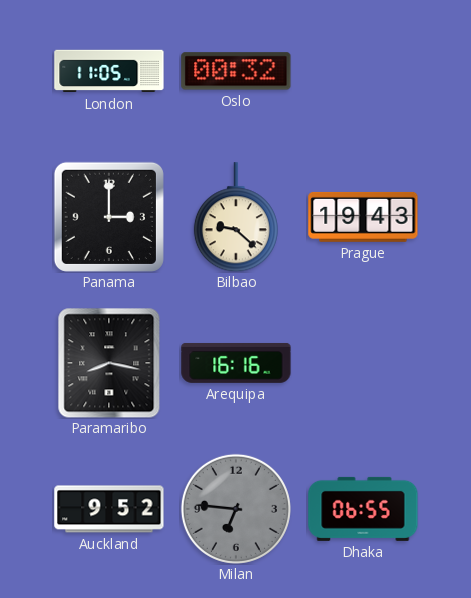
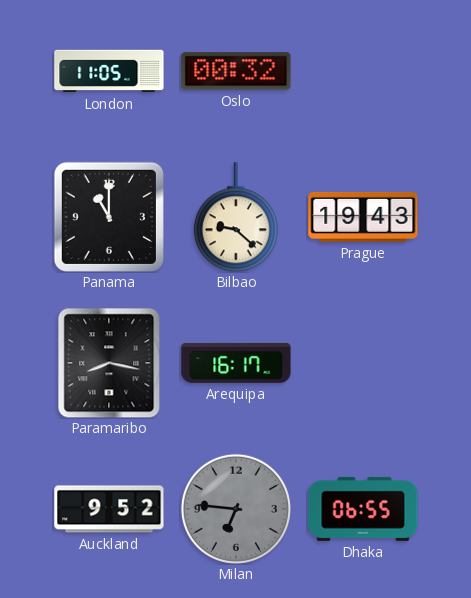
Panama: 3:00 -> 11:00 (109, 217)
Arequipa: 16:16 -> 16:17 (236, 363)
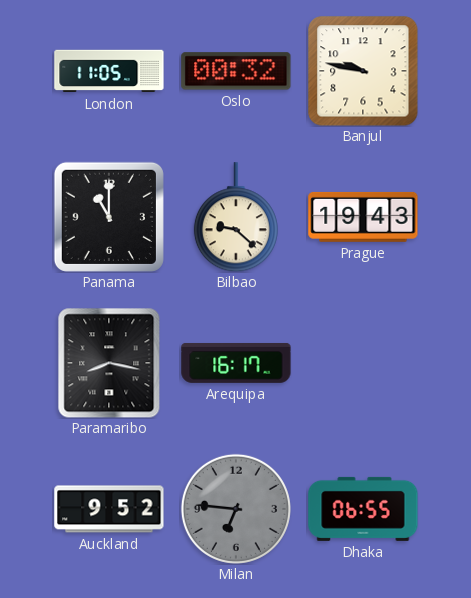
Banjul: none -> 9:47 (363, 71)
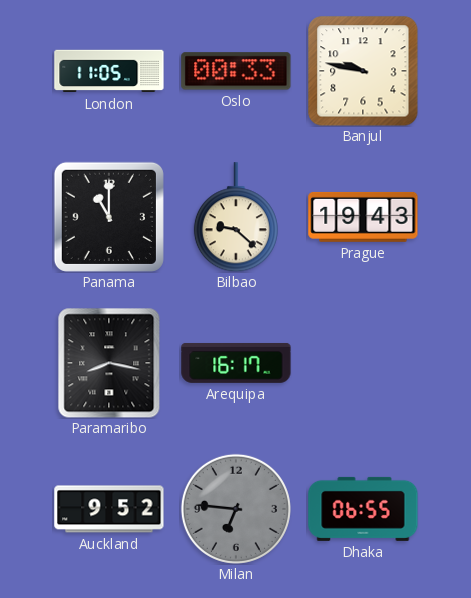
Oslo: 00:32 -> 00:33 (236, 71)
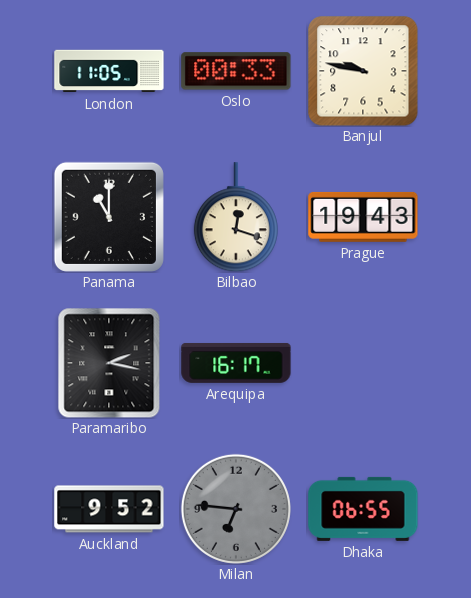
Bilbao: 9:22 -> 12:18 (236, 217)
Paramaribo: 8:17 -> 2:17 (109, 363)
